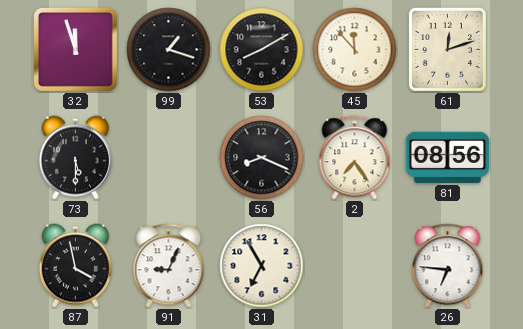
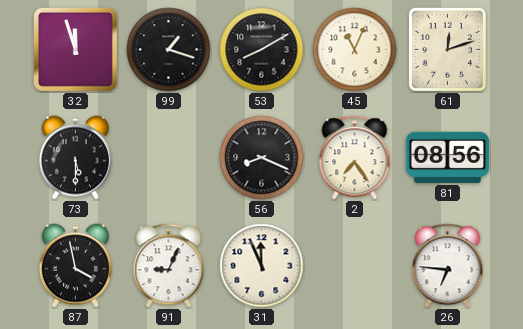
45: 11:53 -> 11:04 (355, 50)
31: 6:55 -> 11:56 (262, 266)
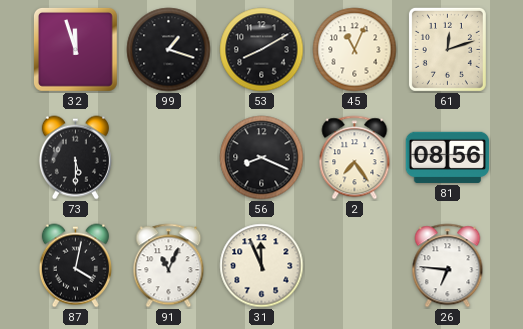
87: 3:58 -> 4:02 (75, 266)
91: 9:04 -> 11:04 (169, 266)
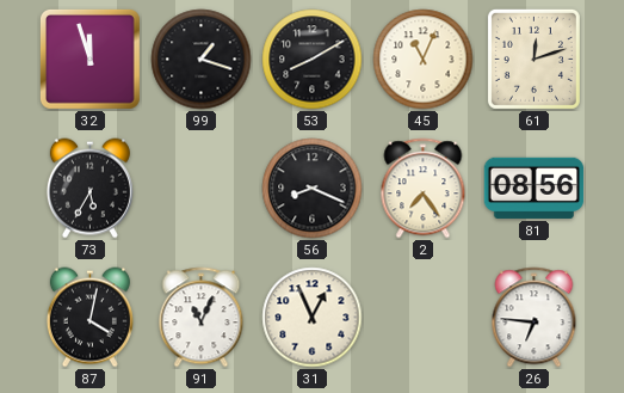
73: 5:30 -> 5:35 (89, 189)
31: 11:56 -> 12:56 (313, 318)
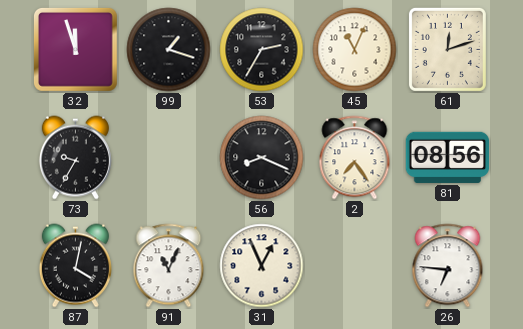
53: 8:10 -> 2:35 (262, 50)
73: 5:35 -> 9:35 (75, 158)
